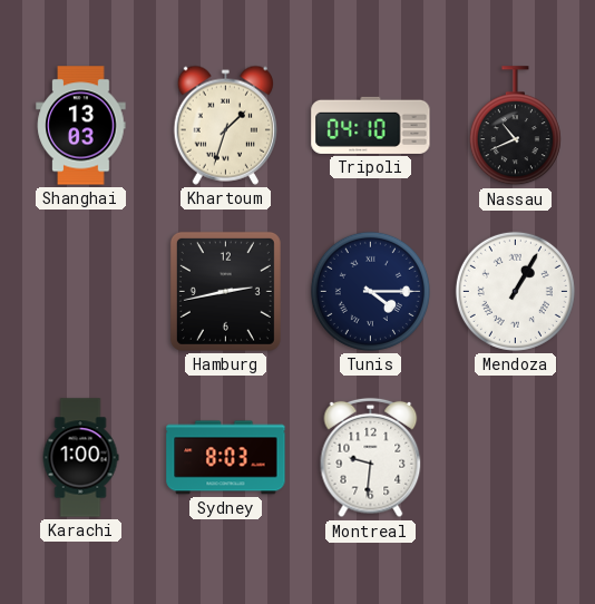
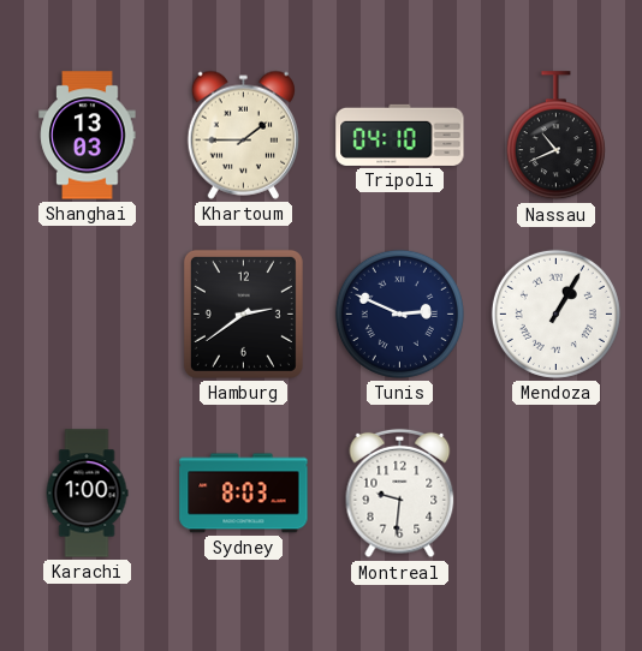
Khartoum: 1:33 -> 1:45 (243, 135)
Hamburg: 2:43 -> 2:39 (243, 313)
Tunis: 4:15 -> 2:49 (399, 313)
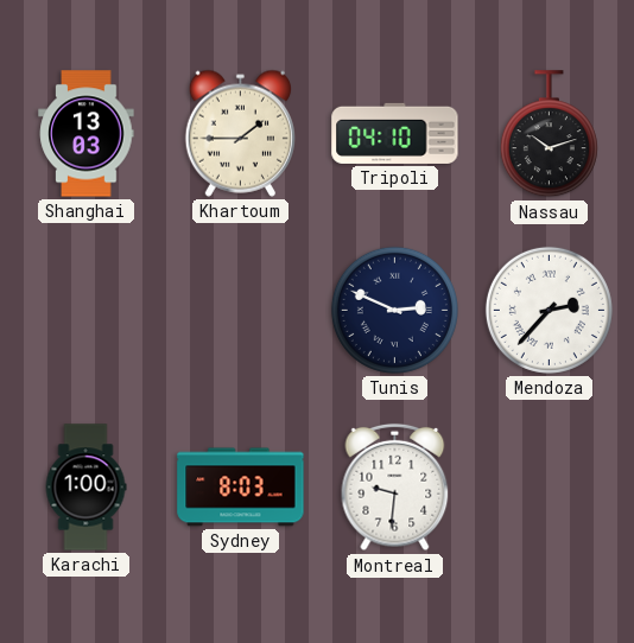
Nassau: 10:41 -> 10:12 (549, 134)
Hamburg: 2:39 -> none (243, 313)
Mendoza: 1:05 -> 2:37 (549, 310)
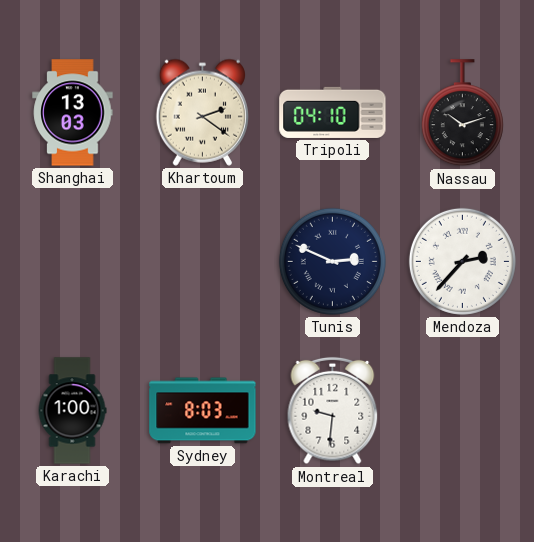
Khartoum: 1:45 -> 2:21 (202, 112)
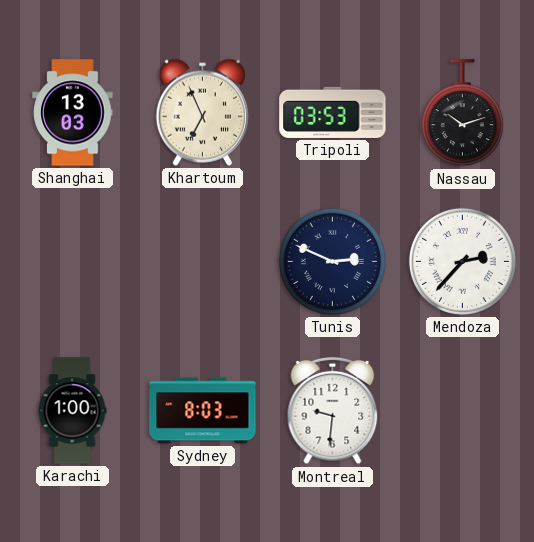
Khartoum: 2:21 -> 6:56 (202, 112)
Tripoli: 04:10 -> 03:53 (333, 112)
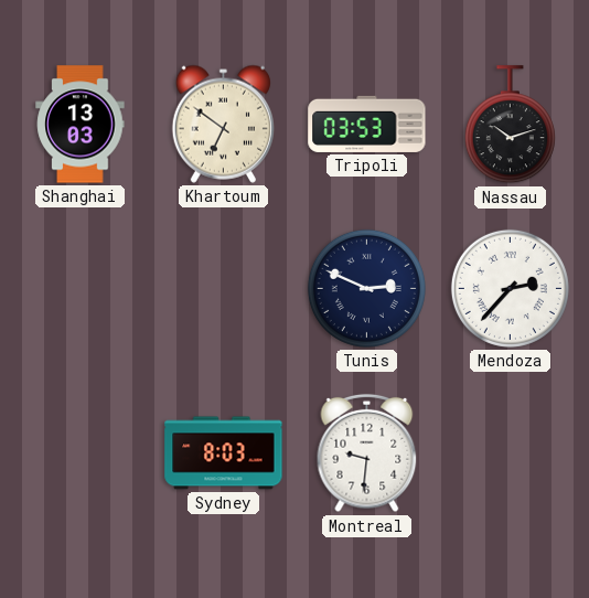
Khartoum: 6:56 -> 6:51 (223, 124)
Karachi: 1:00 -> none (72, 411)
